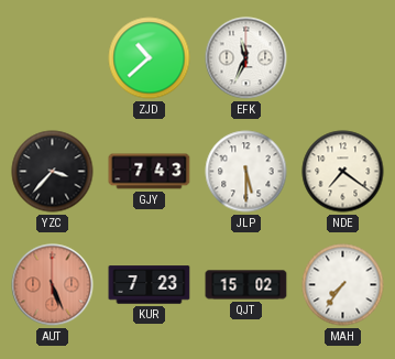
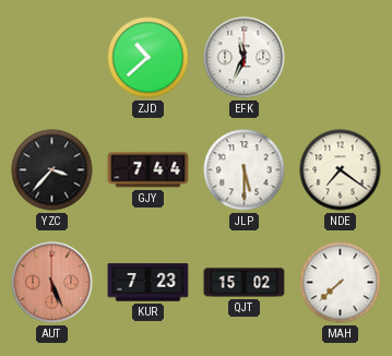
GJY: 7:43 -> 7:44 (149, 170)
MAH: 7:36 -> 7:38 (341, 283)
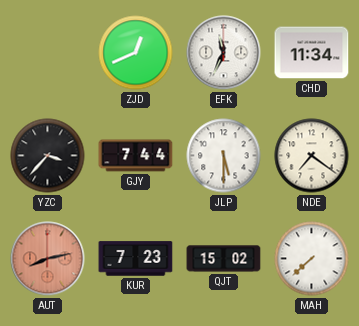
ZJD: 10:38 -> 12:41 (136, 53)
CHD: none -> 11:34 (312, 53)
AUT: 5:26 -> 8:13 (48, 259)
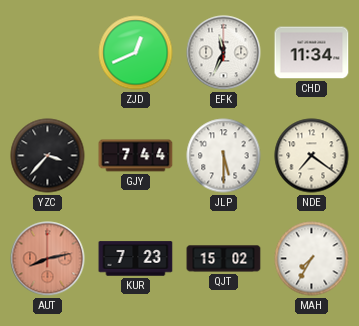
MAH: 7:38 -> 7:35 (312, 259)
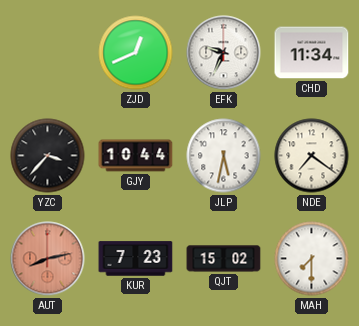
EFK: 11:34 -> 9:34 (224, 53)
GJY: 7:44 -> 10:44 (136, 156)
JLP: 5:30 -> 5:32 (224, 156)
MAH: 7:35 -> 7:30 (312, 259)
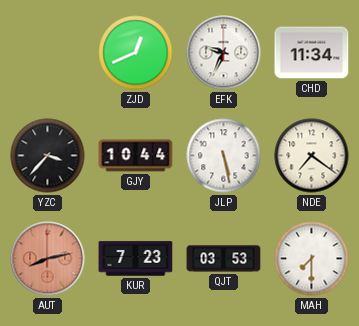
JLP: 5:32 -> 5:28 (224, 156)
QJT: 15:02 -> 03:53 (224, 259)
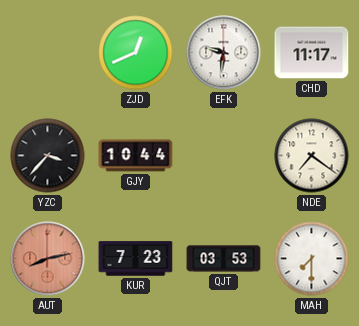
EFK: 9:34 -> 9:31 (224, 53)
CHD: 11:34 -> 11:17 (312, 53)
JLP: 5:28 -> none (224, 156)
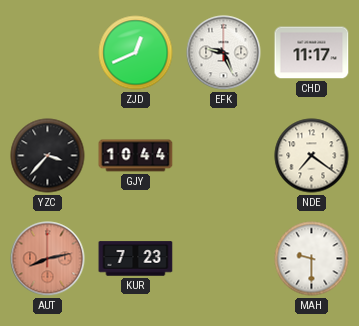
EFK: 9:31 -> 9:26 (224, 53)
QJT: 03:53 -> none (224, 259)
MAH: 7:30 -> 9:30 (312, 259)
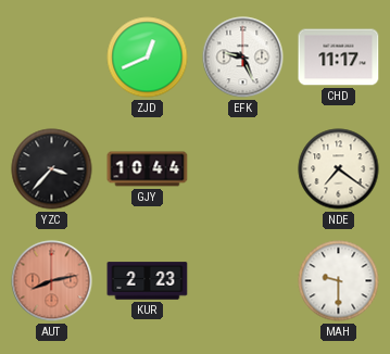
KUR: 7:23 -> 2:23 (148, 281)
